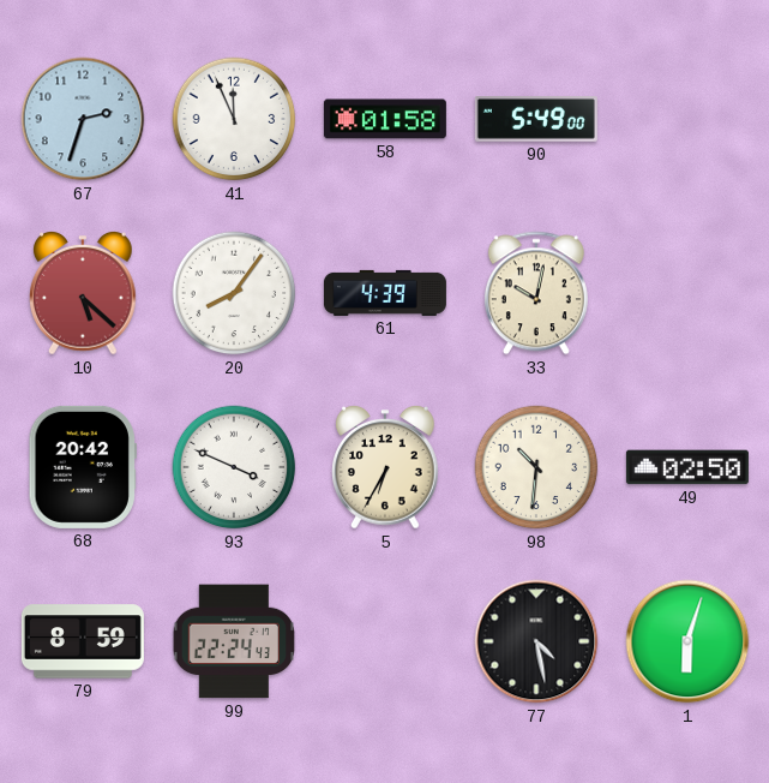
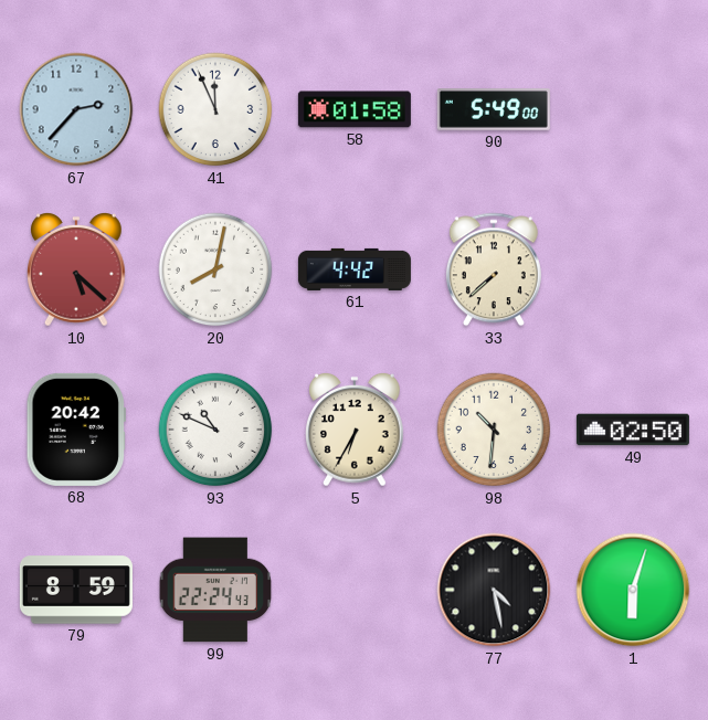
67: 2:33 -> 2:37 (76, 109)
20: 8:06 -> 8:02 (215, 269)
61: 4:39 -> 4:42 (355, 269)
33: 10:02 -> 7:38 (494, 269)
93: 3:49 -> 10:49 (215, 430)
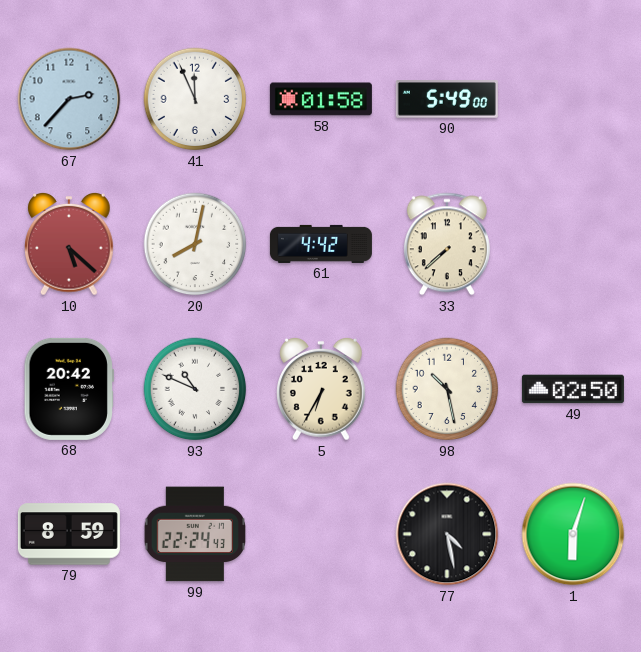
98: 10:31 -> 10:28 (447, 389)
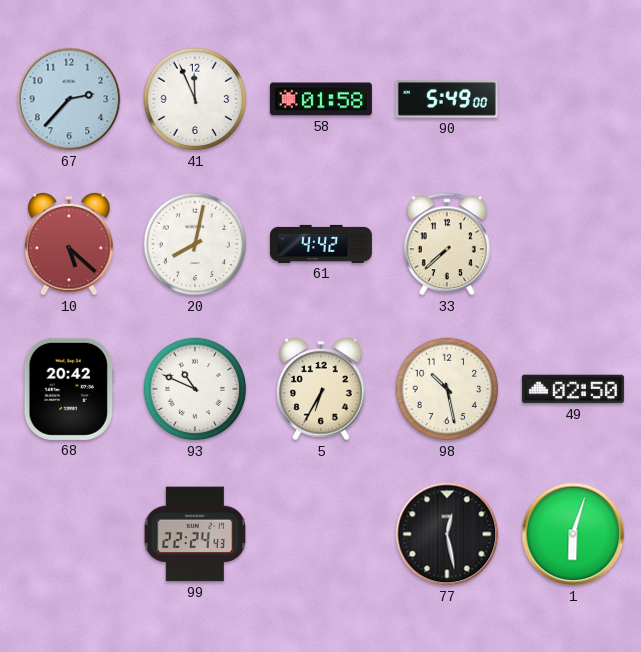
79: 8:59 -> none (69, 534)
77: 4:28 -> 12:28 (447, 534)
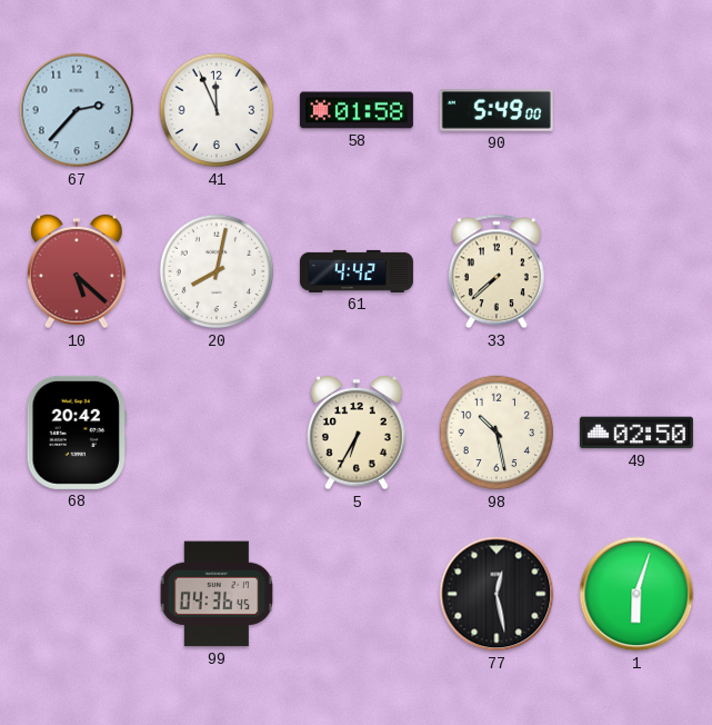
93: 10:49 -> none (195, 389)
99: 22:24 -> 04:36 (217, 594)
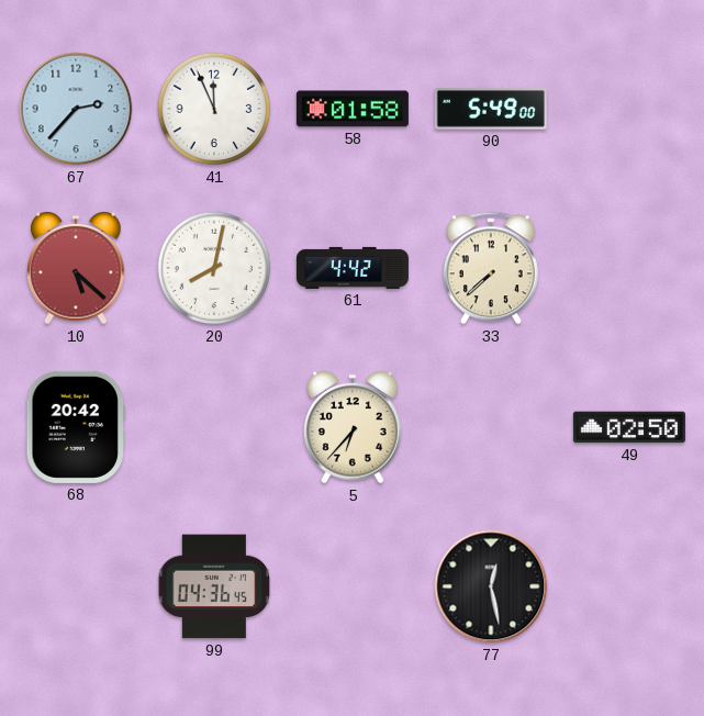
5: 6:35 -> 6:37 (353, 428)
98: 10:28 -> none (497, 433)
1: 6:03 -> none (636, 594)
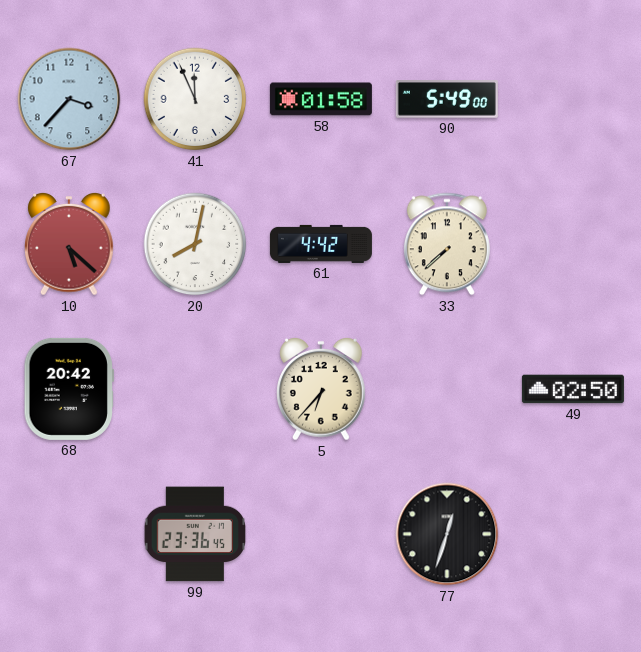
67: 2:37 -> 3:37 (69, 99)
99: 04:36 -> 23:36 (195, 534)
77: 12:28 -> 12:33 (447, 534)
